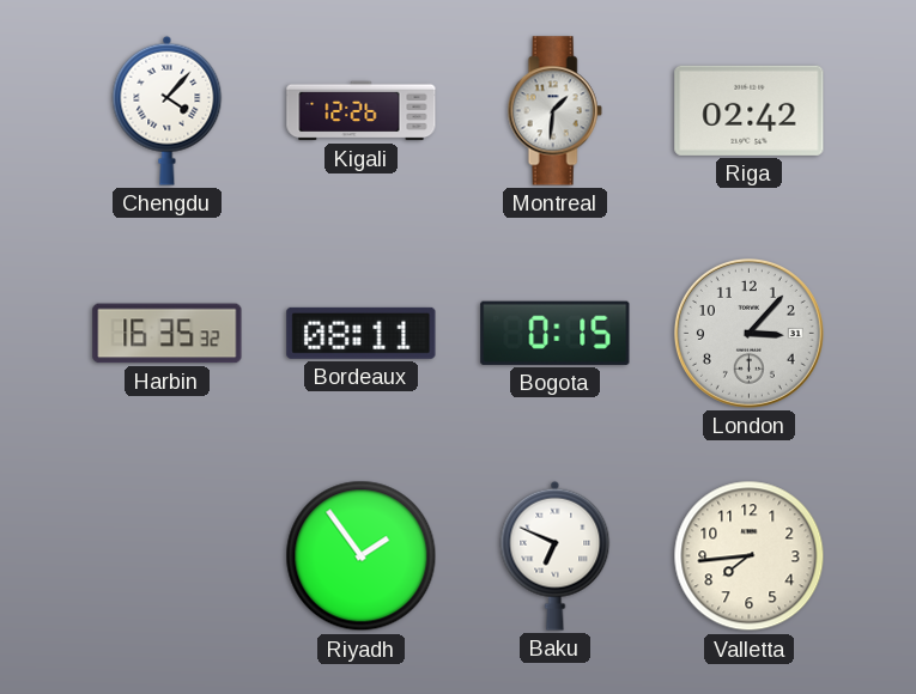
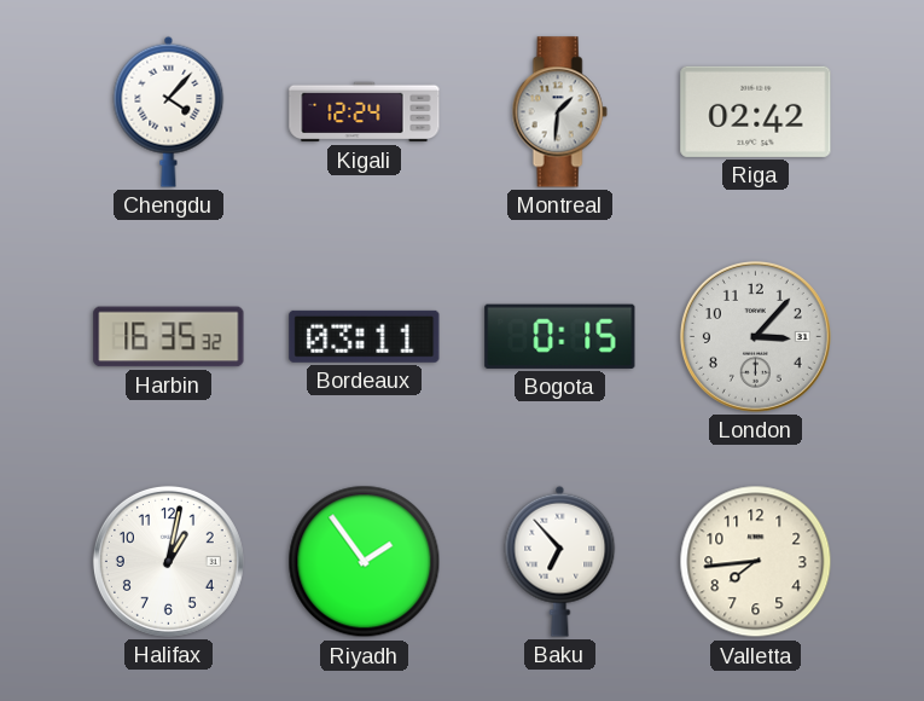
Kigali: 12:26 -> 12:24 (365, 112)
Bordeaux: 08:11 -> 03:11 (365, 336)
Halifax: none -> 1:02 (168, 561)
Baku: 6:49 -> 6:53 (560, 561)
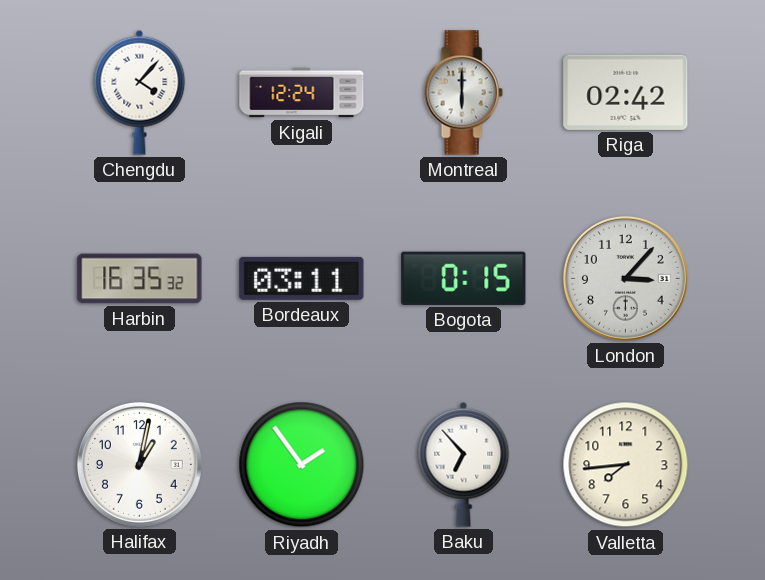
Montreal: 1:31 -> 6:00 (463, 93)
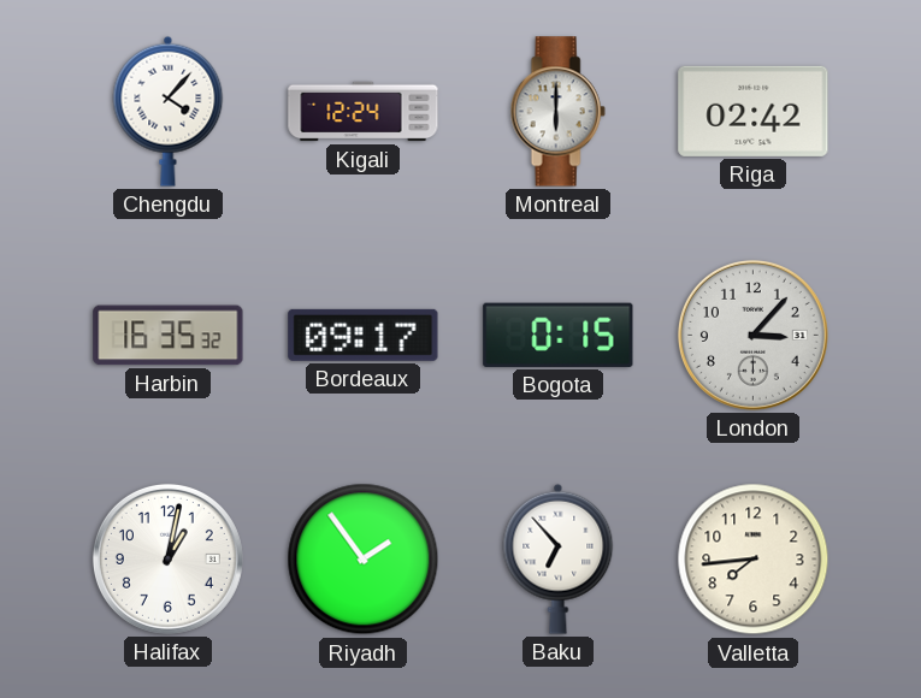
Bordeaux: 03:11 -> 09:17 (364, 335)
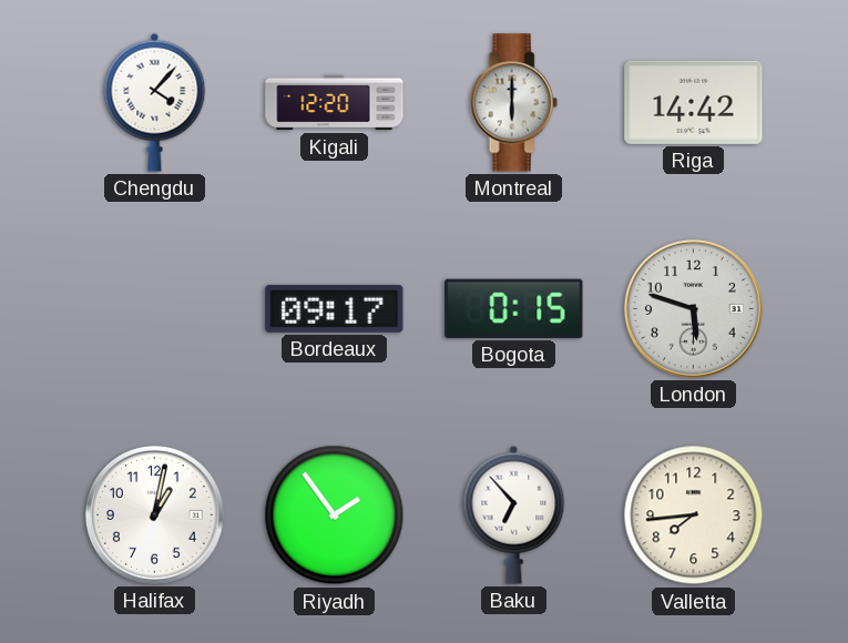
Kigali: 12:24 -> 12:20 (335, 103)
Riga: 02:42 -> 14:42 (694, 102)
Harbin: 16:35 -> none (169, 336)
London: 3:07 -> 5:48 (693, 308)
